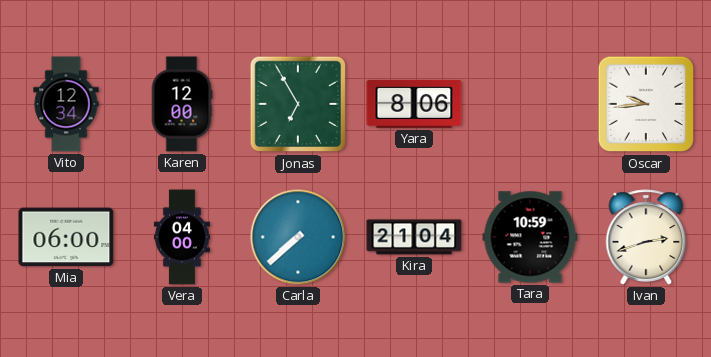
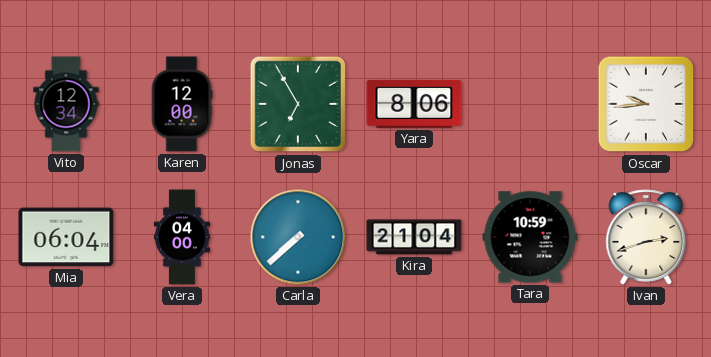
Mia: 06:00 -> 06:04 (66, 237)
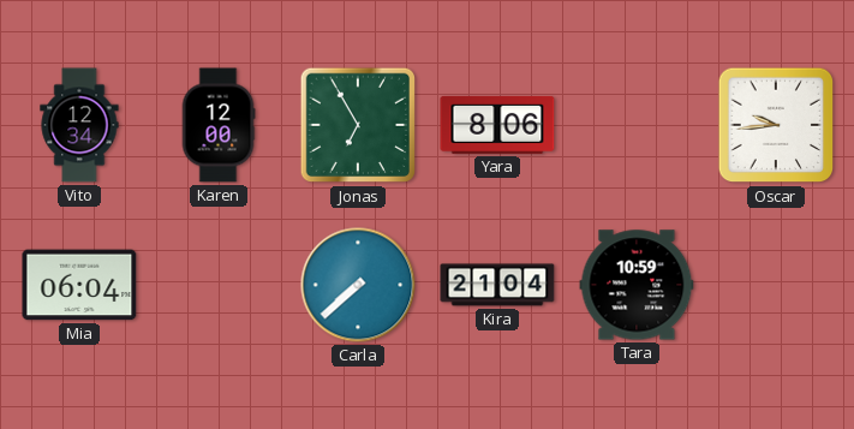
Vera: 04:00 -> none (182, 237)
Ivan: 2:42 -> none (646, 237)
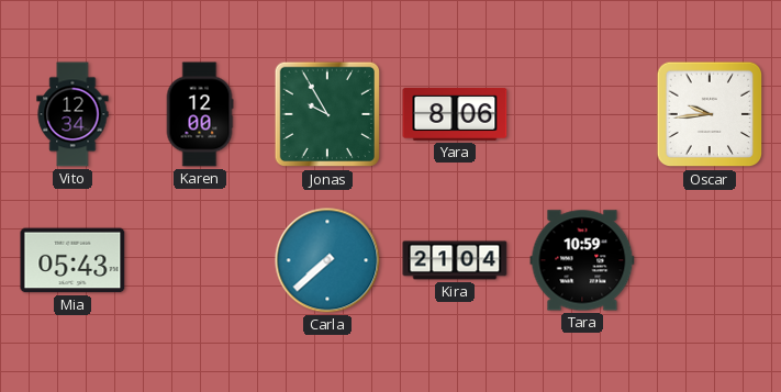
Jonas: 6:55 -> 9:55 (327, 114)
Mia: 06:04 -> 05:43 (72, 260)
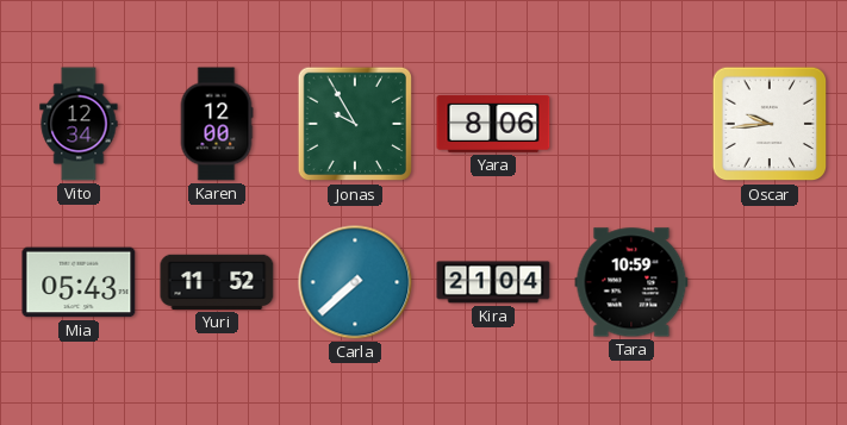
Yuri: none -> 11:52 (217, 282)
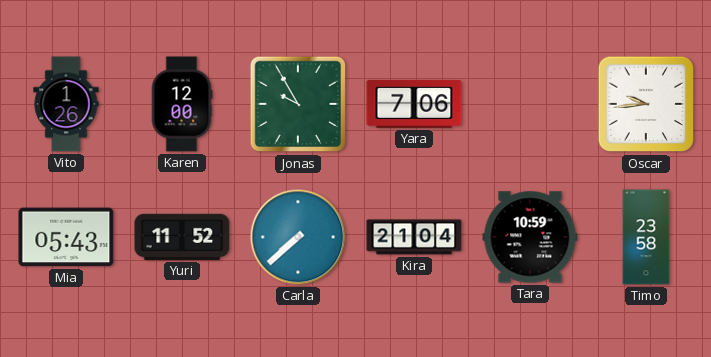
Vito: 12:34 -> 1:26 (66, 104)
Yara: 8:06 -> 7:06 (414, 104)
Timo: none -> 23:58 (646, 237)
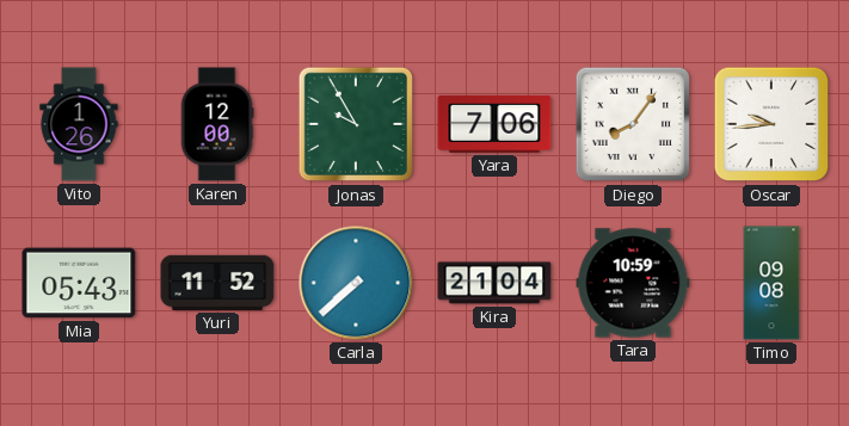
Diego: none -> 8:06 (633, 124)
Timo: 23:58 -> 09:08 (771, 283)
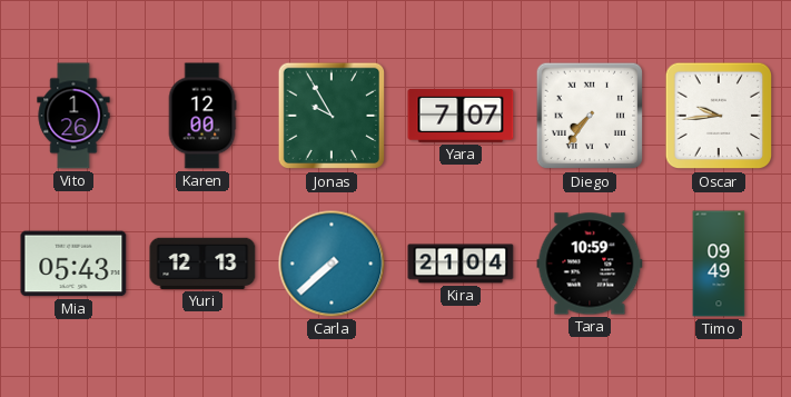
Yara: 7:06 -> 7:07 (461, 116)
Diego: 8:06 -> 7:36 (590, 116)
Yuri: 11:52 -> 12:13 (202, 264)
Timo: 09:08 -> 09:49 (719, 264)
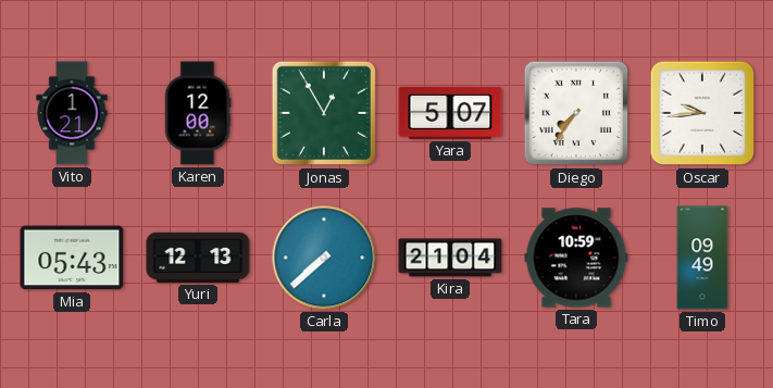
Vito: 1:26 -> 1:21 (72, 113)
Jonas: 9:55 -> 12:55 (324, 113)
Yara: 7:07 -> 5:07 (450, 113)
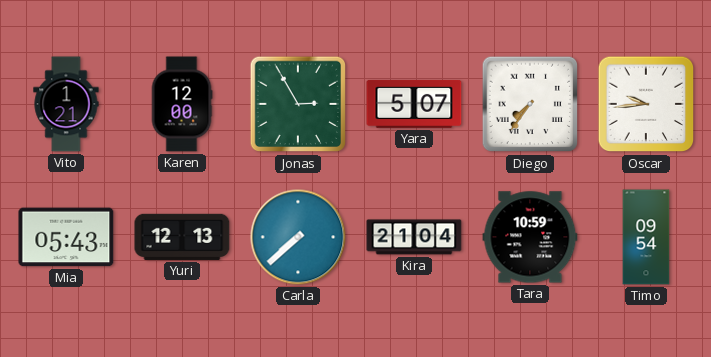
Jonas: 12:55 -> 2:55 (298, 104)
Timo: 09:49 -> 09:54 (646, 237)
